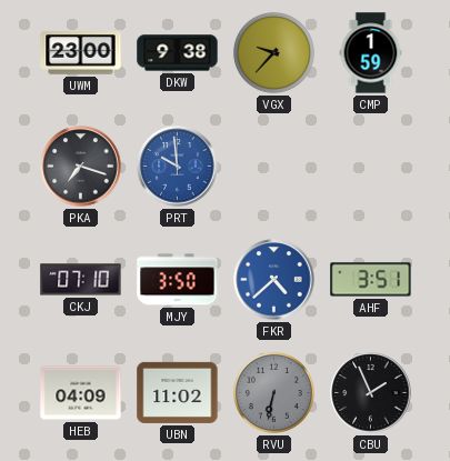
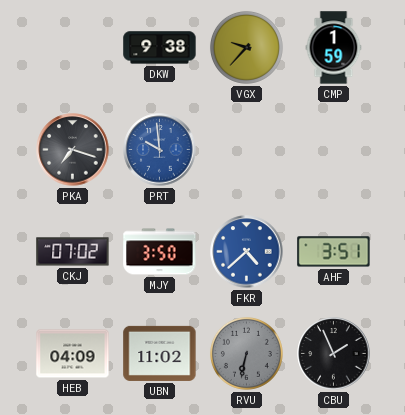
UWM: 23:00 -> none (81, 53)
CKJ: 07:10 -> 07:02 (73, 252)
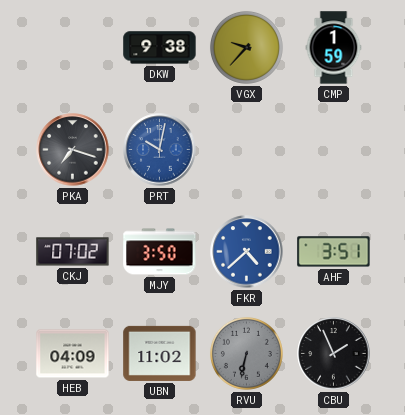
PRT: 9:59 -> 10:02 (160, 150)
